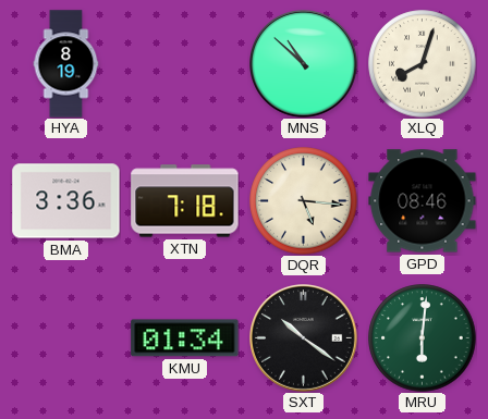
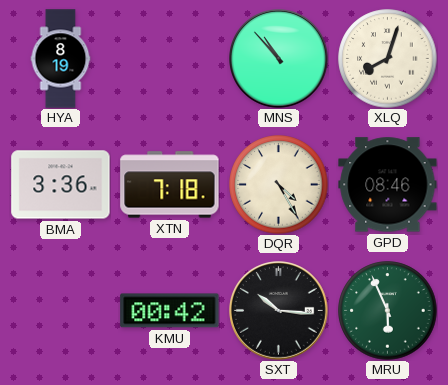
MNS: 10:52 -> 10:53 (279, 59)
DQR: 5:16 -> 4:25 (279, 185)
KMU: 01:34 -> 00:42 (170, 311)
SXT: 10:21 -> 10:16 (279, 311)
MRU: 6:01 -> 5:56 (388, 311)
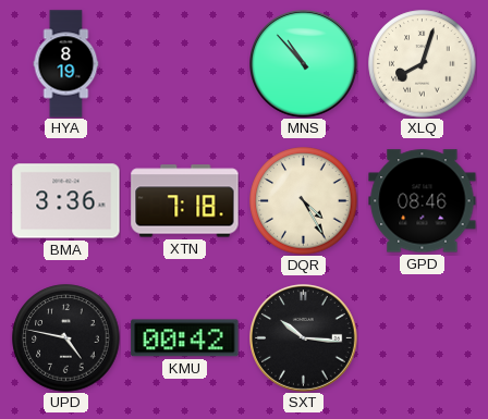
UPD: none -> 4:47 (66, 338)
MRU: 5:56 -> none (388, 311)
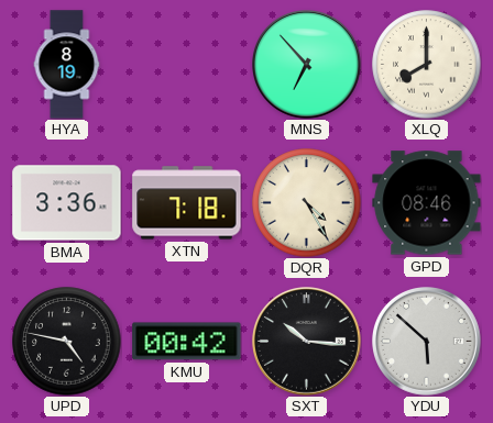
MNS: 10:53 -> 6:53 (307, 65)
XLQ: 8:03 -> 8:00 (427, 65)
YDU: none -> 5:52 (427, 342)
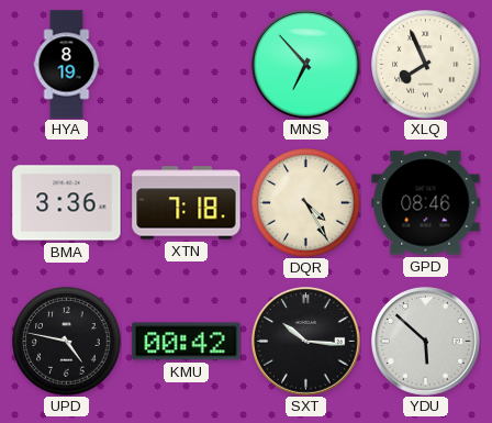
XLQ: 8:00 -> 7:56 (426, 65)
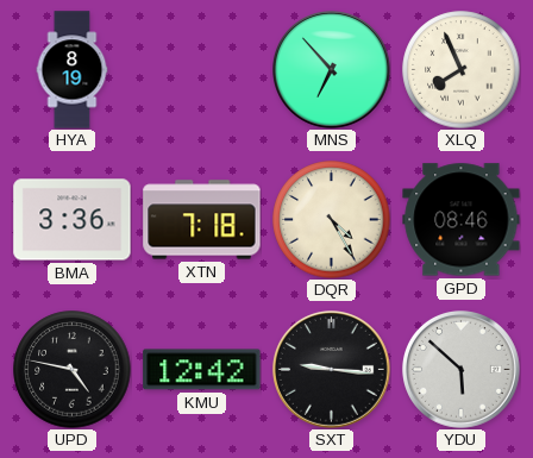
KMU: 00:42 -> 12:42 (202, 370)
SXT: 10:16 -> 9:16 (332, 370)
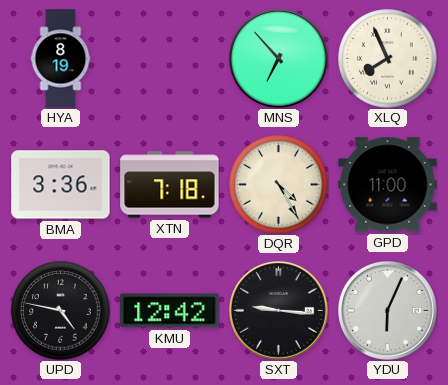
GPD: 08:46 -> 11:00 (388, 185)
YDU: 5:52 -> 6:04 (388, 311)
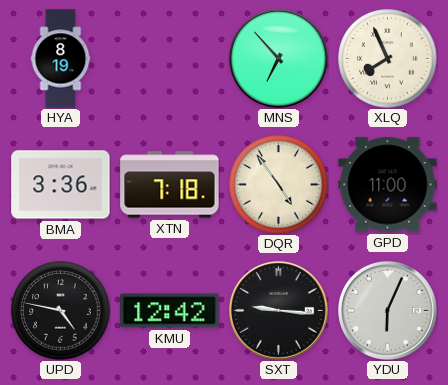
DQR: 4:25 -> 4:54 (279, 185)
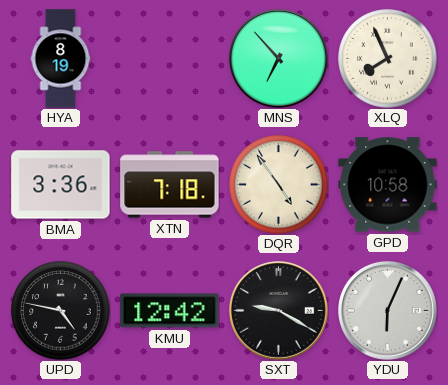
GPD: 11:00 -> 10:58 (388, 185)
SXT: 9:16 -> 9:20 (279, 311)
